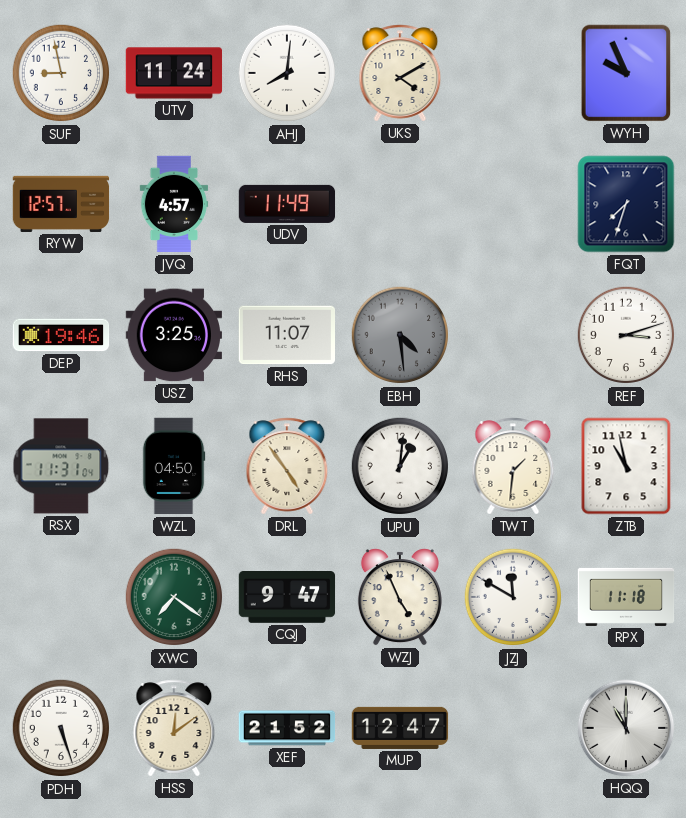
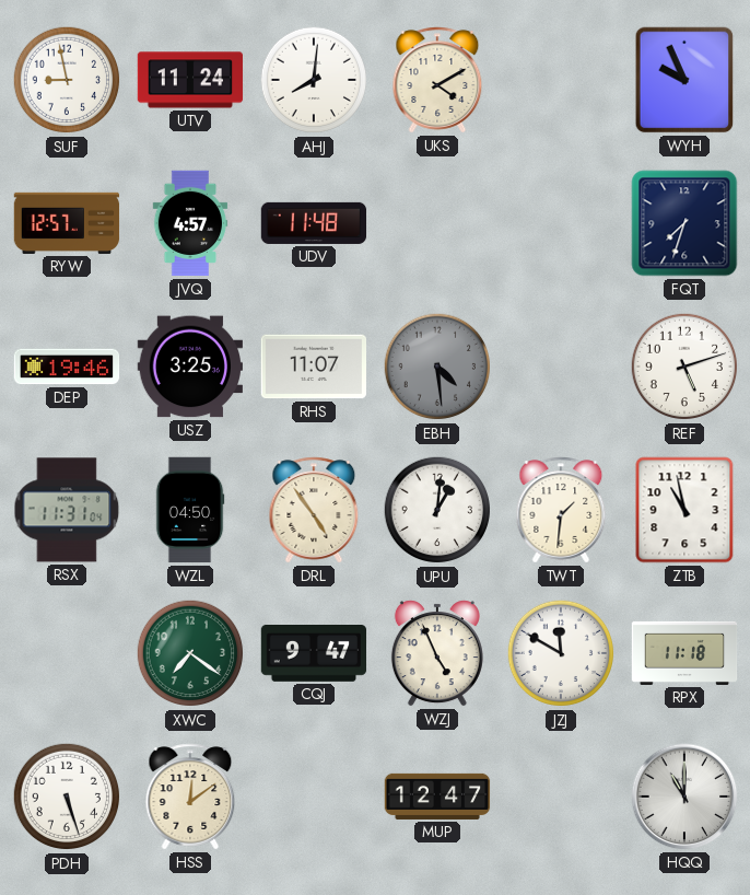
UDV: 11:49 -> 11:48 (314, 223)
REF: 3:12 -> 5:12 (684, 367)
XEF: 21:52 -> none (287, 728)
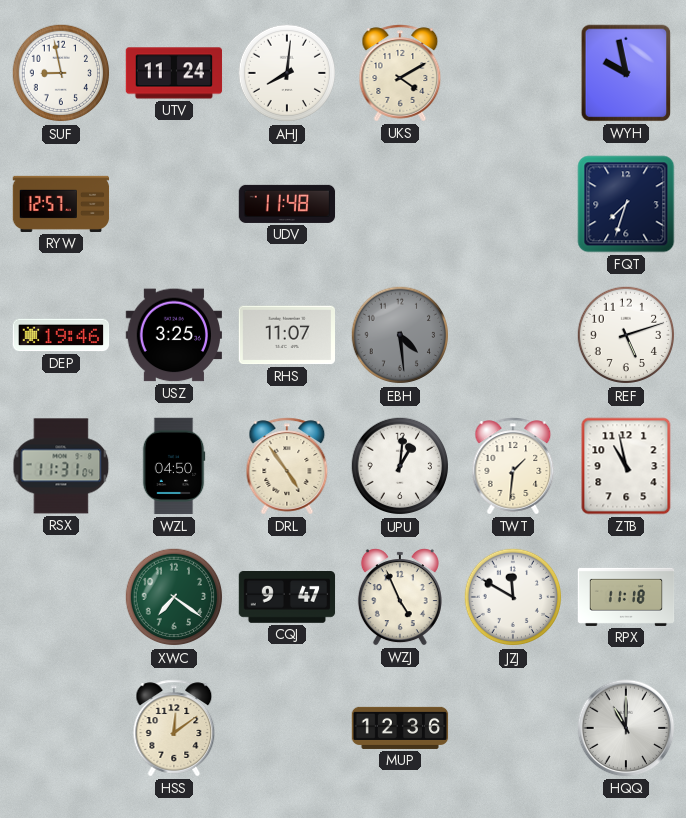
WYH: 9:56 -> 9:58 (626, 73)
JVQ: 4:57 -> none (190, 223)
PDH: 5:27 -> none (67, 797)
MUP: 12:47 -> 12:36 (400, 728)
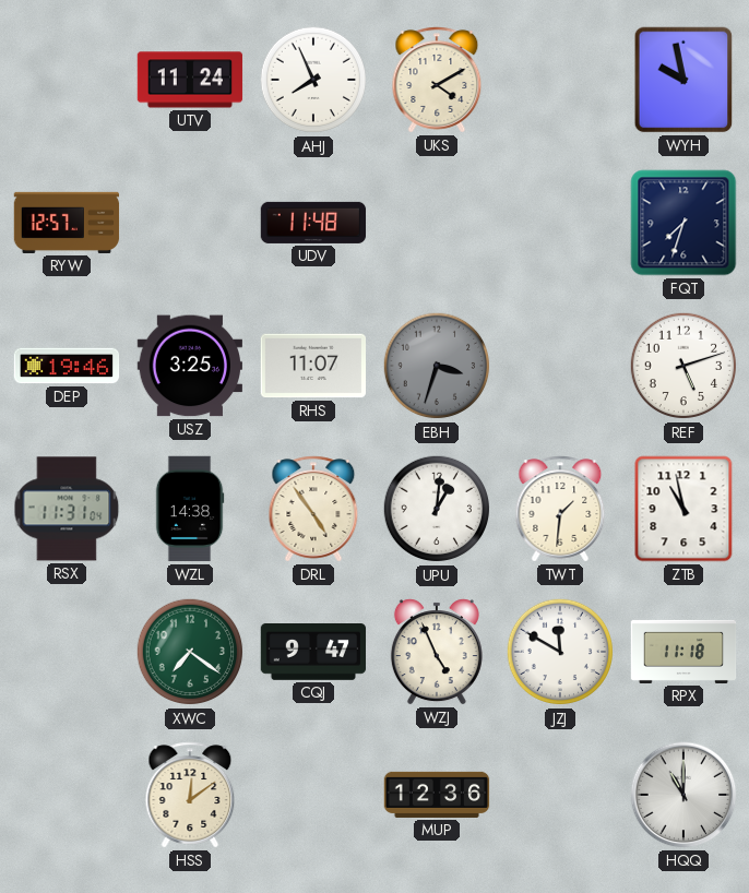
SUF: 8:58 -> none (61, 73)
AHJ: 8:01 -> 7:56 (313, 80)
EBH: 4:29 -> 3:33 (437, 366)
WZL: 04:50 -> 14:38 (190, 509)
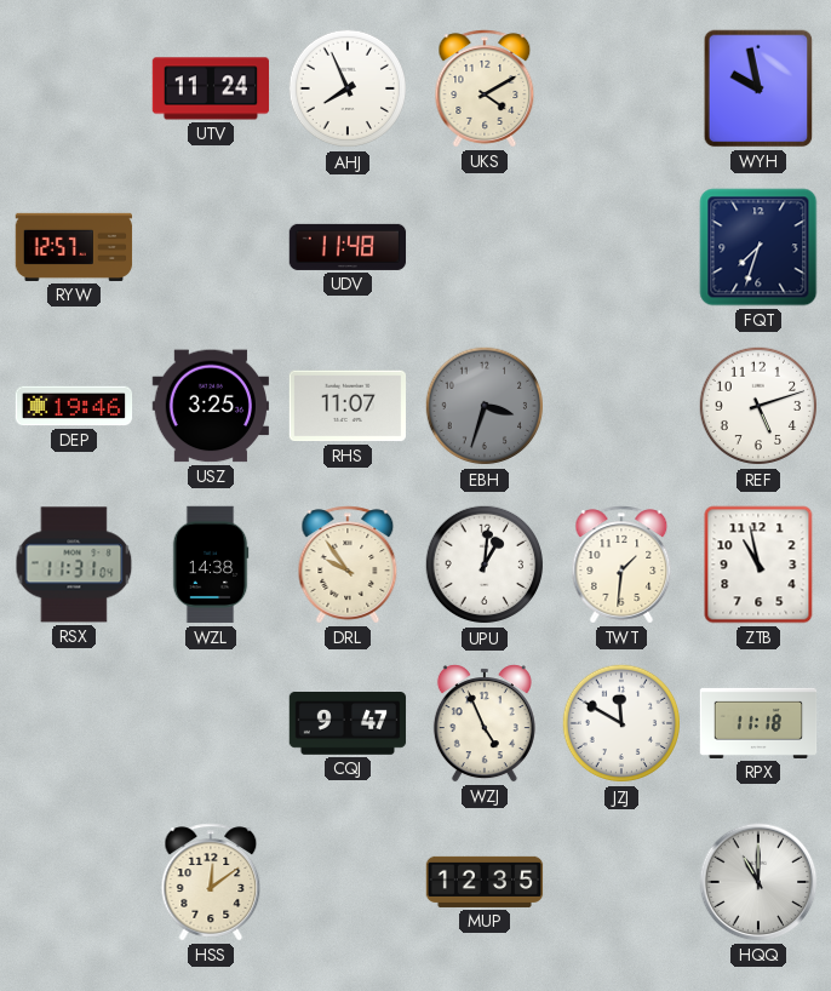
DRL: 4:54 -> 9:54 (348, 565)
XWC: 7:21 -> none (190, 652)
MUP: 12:36 -> 12:35 (485, 882)
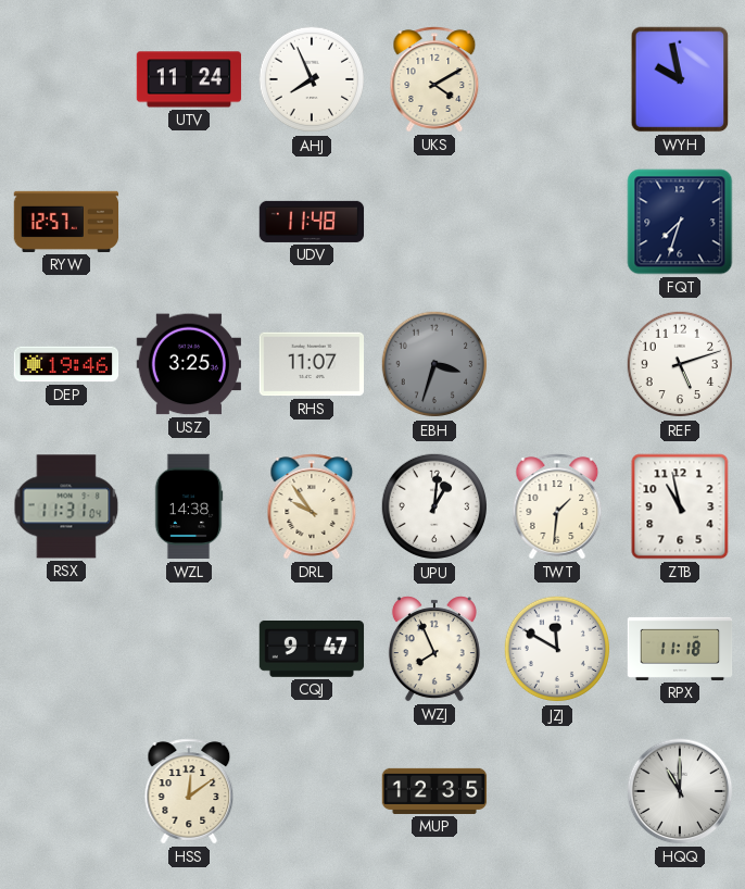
WZJ: 4:56 -> 7:56 (434, 649)
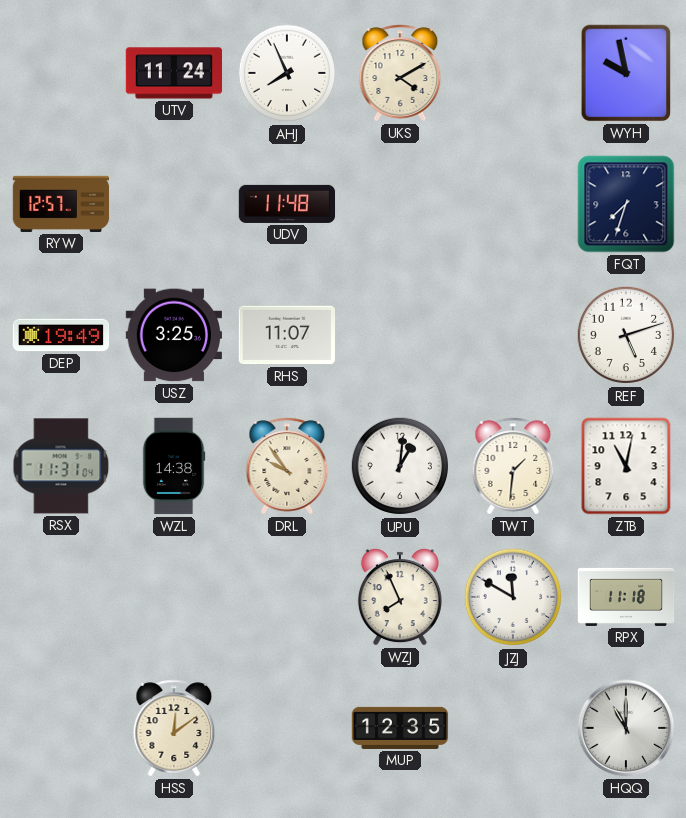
DEP: 19:46 -> 19:49 (61, 335)
EBH: 3:33 -> none (434, 364)
ZTB: 10:58 -> 11:02 (626, 466)
CQJ: 9:47 -> none (312, 650)
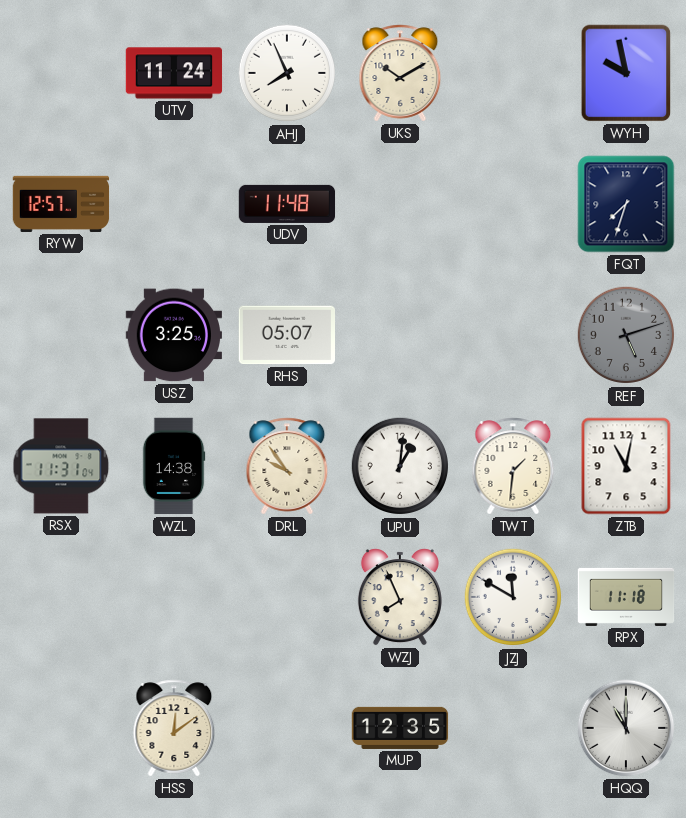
UKS: 4:10 -> 10:10 (400, 73)
DEP: 19:49 -> none (61, 335)
RHS: 11:07 -> 05:07 (286, 335)
REF dial: white -> grey (626, 335)
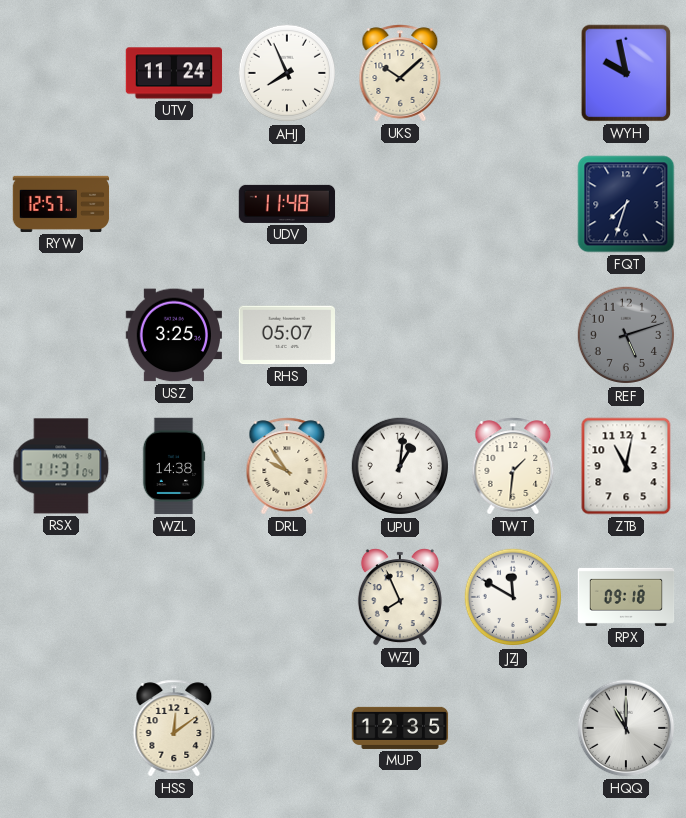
UKS: 10:10 -> 10:08 (400, 73)
RPX: 11:18 -> 09:18 (626, 597)
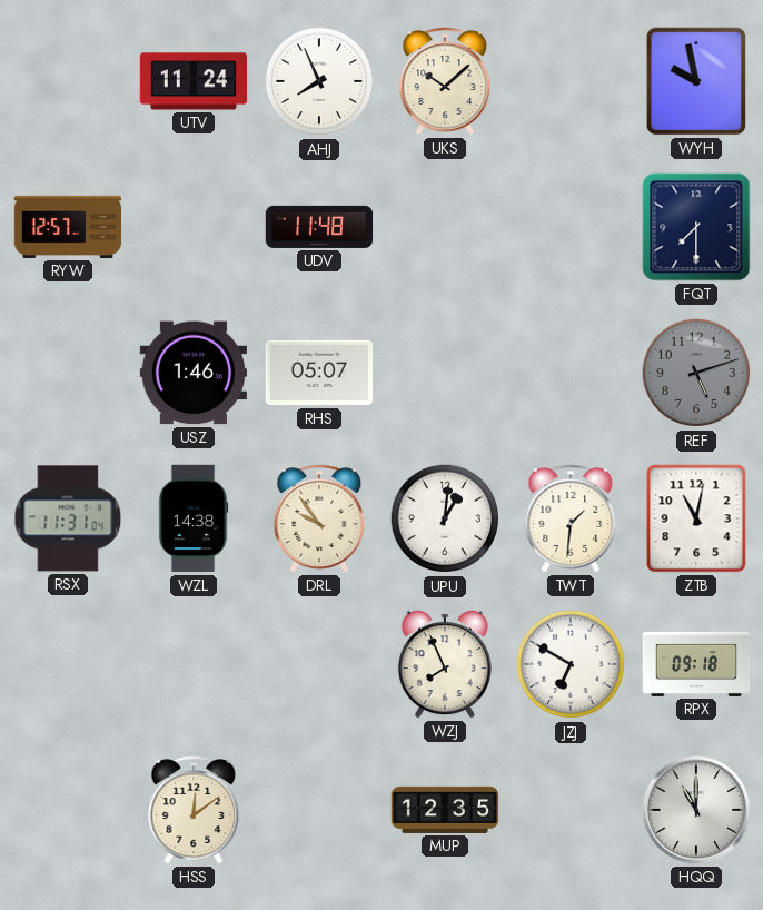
FQT: 7:33 -> 7:30 (696, 227)
USZ: 3:25 -> 1:46 (192, 373)
JZJ: 11:50 -> 6:50 (571, 664)
